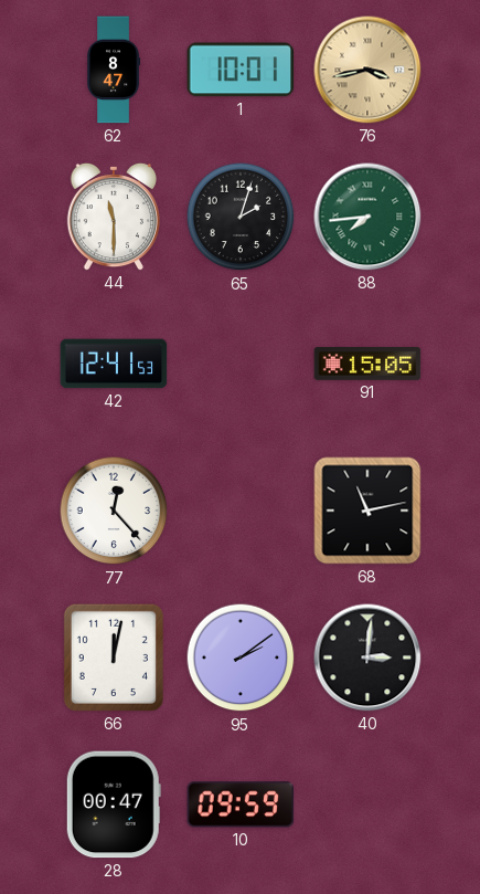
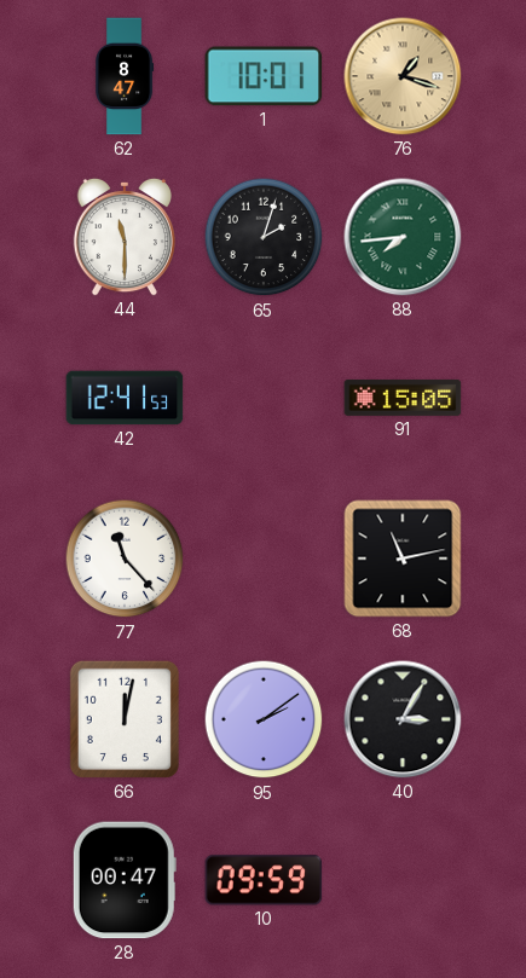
76: 3:43 -> 1:18 (403, 76)
77: 12:23 -> 11:23 (125, 559)
40: 3:01 -> 3:05 (403, 719)
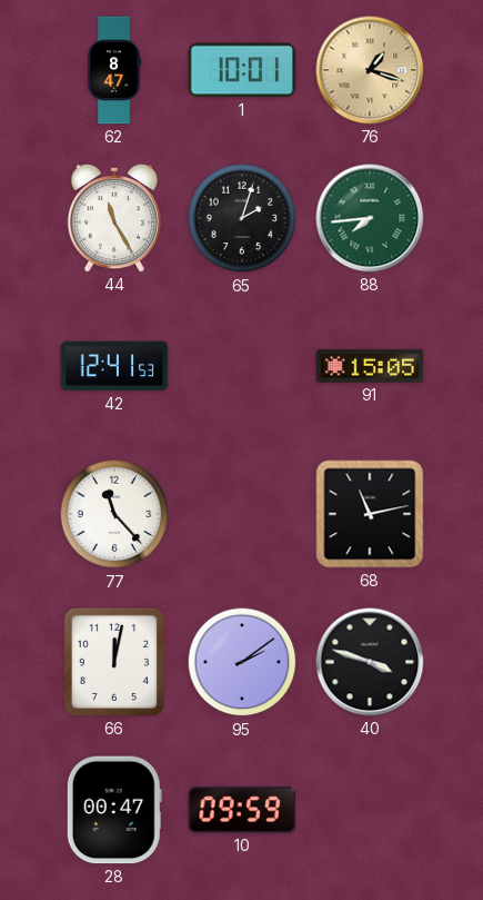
44: 11:30 -> 11:25 (114, 218)
40: 3:05 -> 3:48 (370, 662)
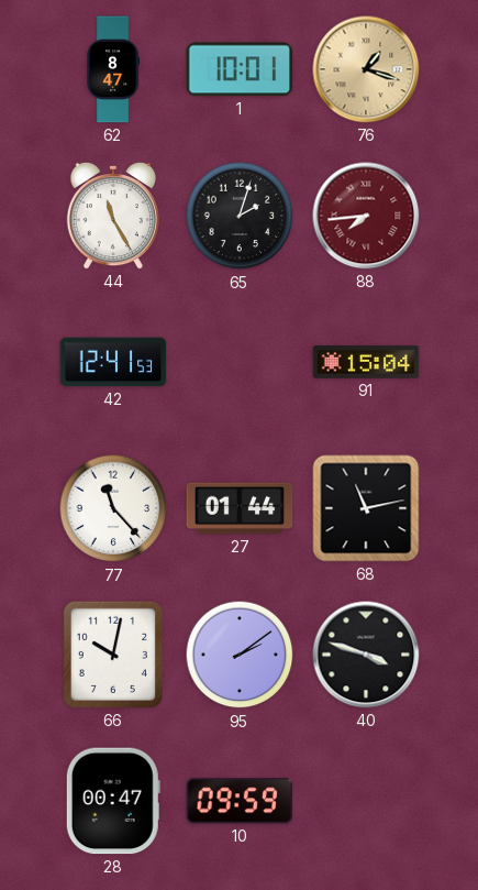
88 dial: green -> burgundy (366, 216)
91: 15:05 -> 15:04 (366, 362)
27: none -> 01:44 (240, 508)
66: 12:02 -> 10:02 (113, 655)
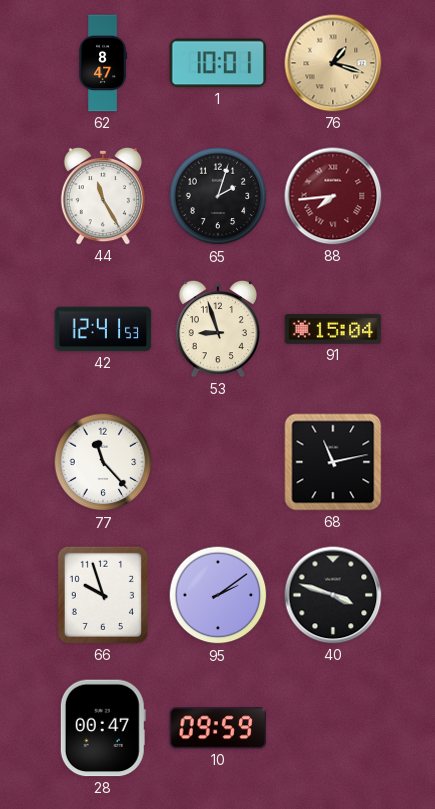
53: none -> 8:57 (218, 329)
27: 01:44 -> none (240, 508)
66: 10:02 -> 9:57 (103, 595)
